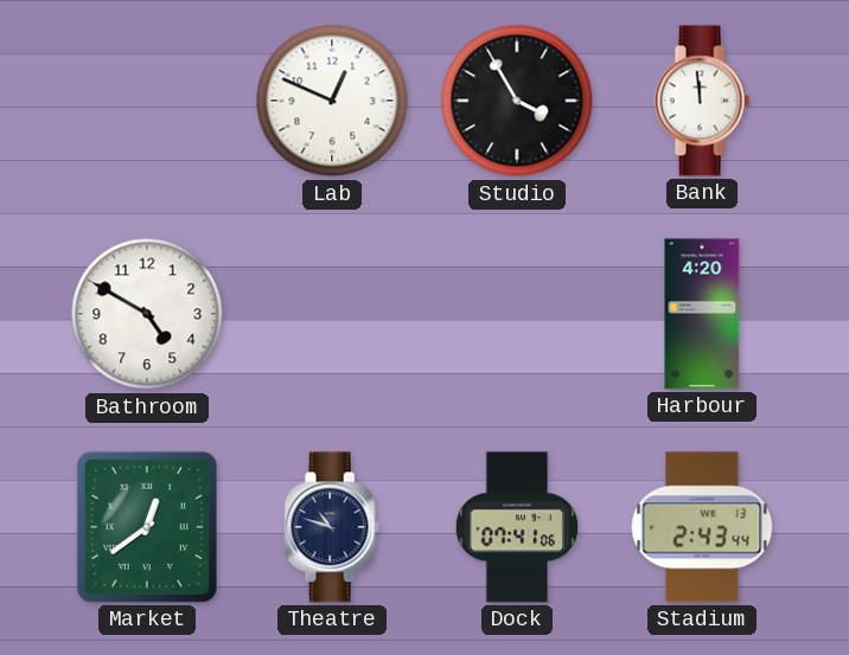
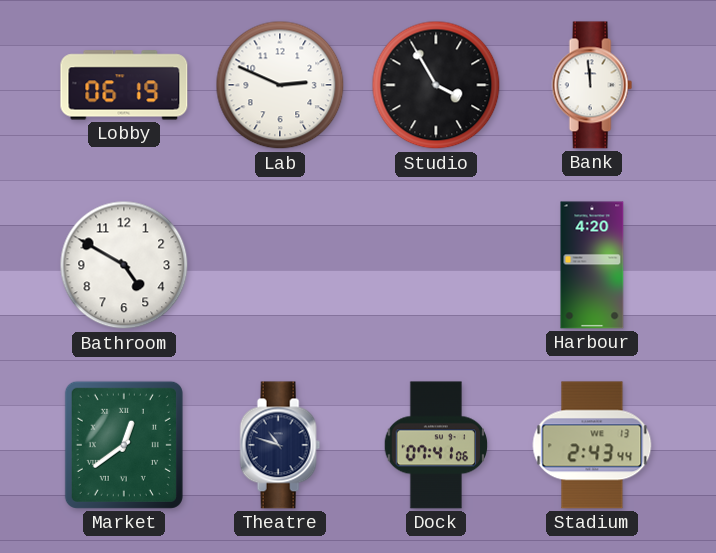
Lobby: none -> 06:19 (124, 85)
Lab: 12:49 -> 2:49 (280, 85)
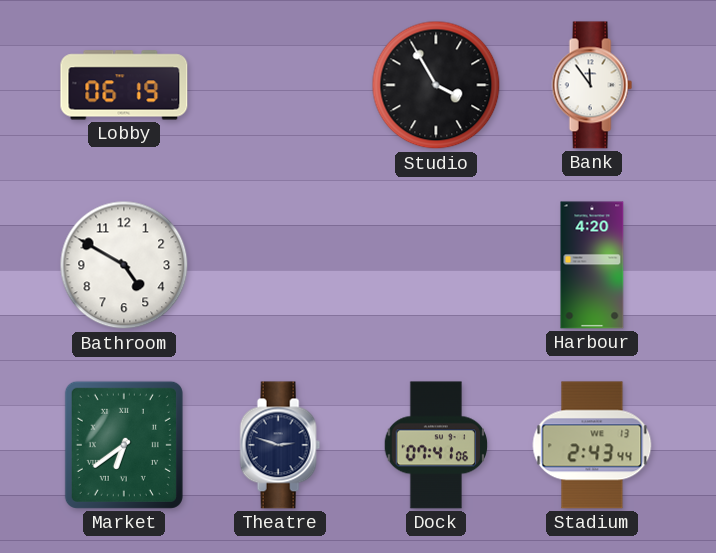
Lab: 2:49 -> none (280, 85)
Bank: 11:59 -> 11:54 (592, 85)
Market: 12:39 -> 6:39 (124, 445)
Theatre: 10:48 -> 2:48 (280, 445)
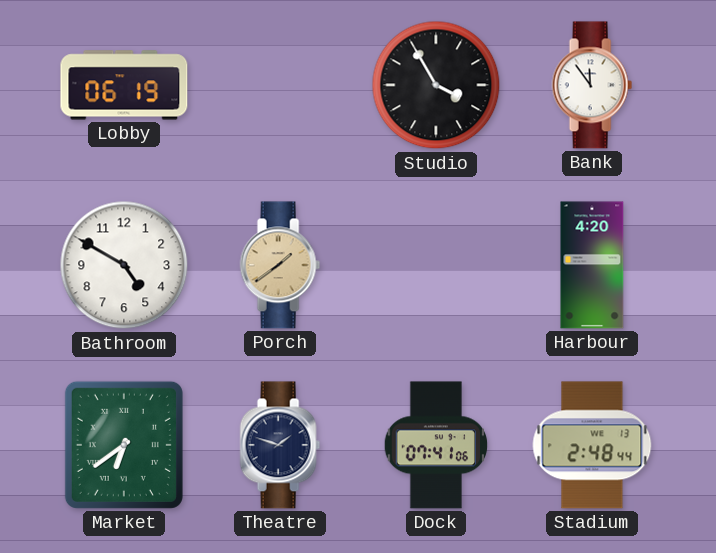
Porch: none -> 1:39 (280, 265)
Theatre: 2:48 -> 1:48 (280, 445)
Stadium: 2:43 -> 2:48 (592, 445)
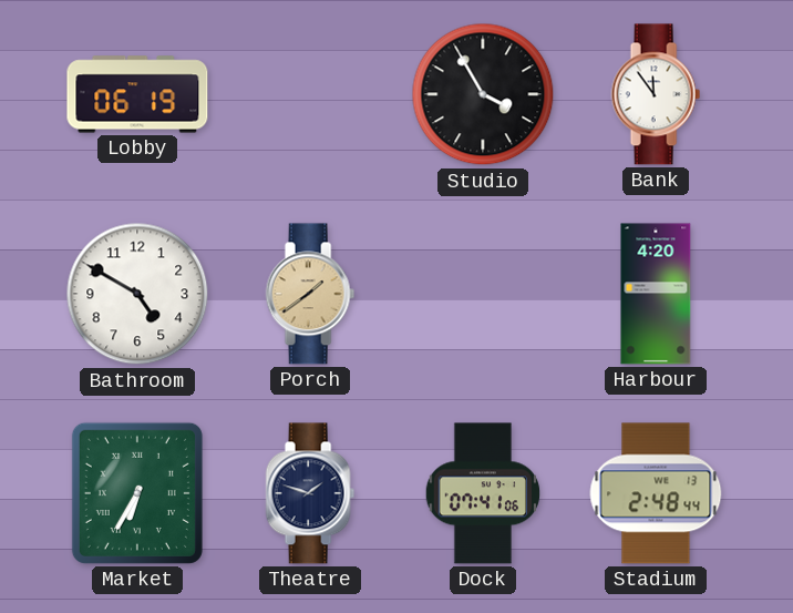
Market: 6:39 -> 6:35 (137, 493)
